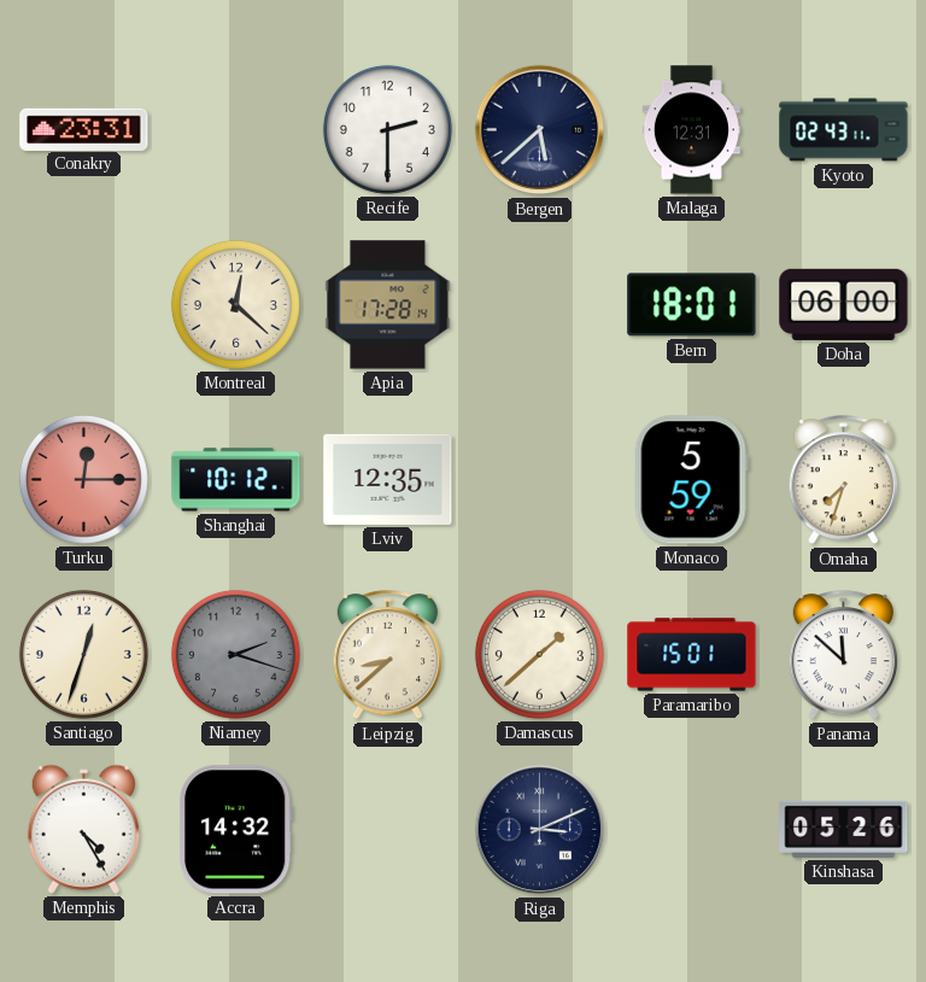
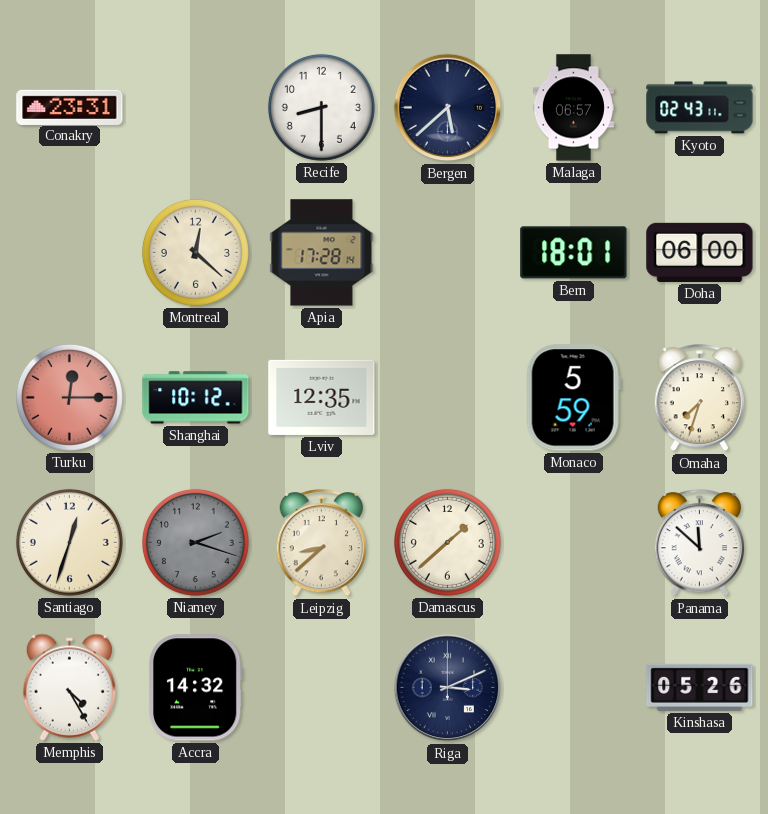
Recife: 2:30 -> 8:30 (321, 107)
Malaga: 12:31 -> 06:57 (573, 108)
Paramaribo: 15:01 -> none (692, 655)
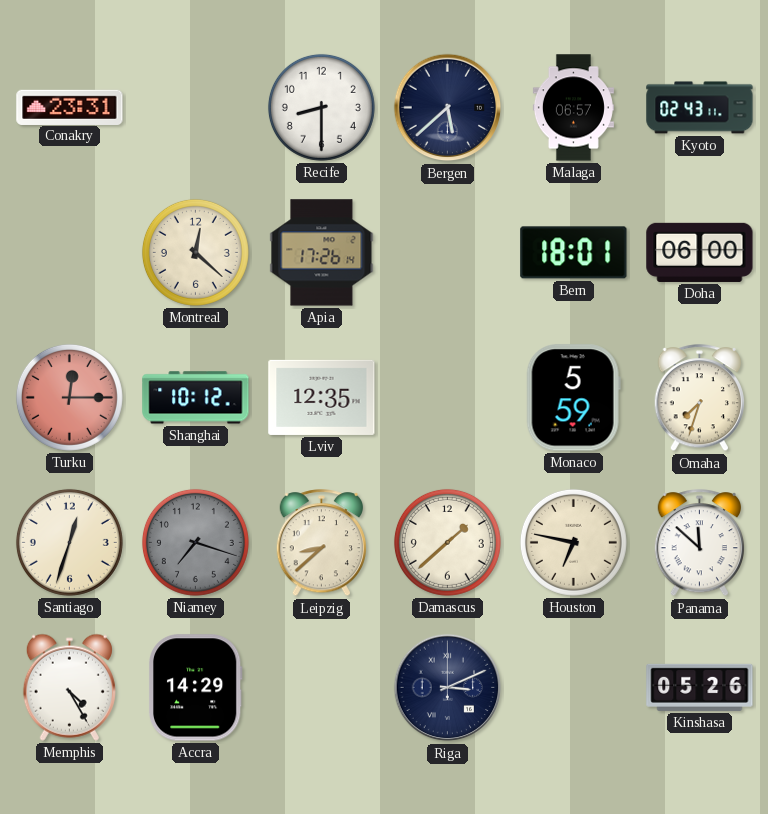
Apia: 17:28 -> 17:26 (322, 253)
Niamey: 2:18 -> 7:18 (195, 542)
Houston: none -> 6:47 (573, 542)
Accra: 14:32 -> 14:29 (195, 688)
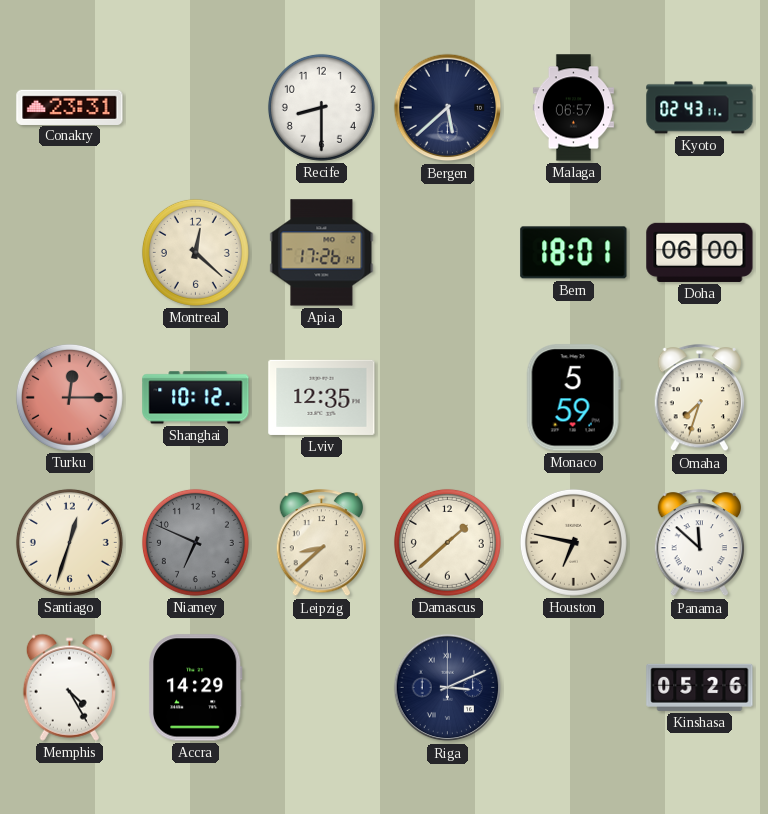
Niamey: 7:18 -> 6:49 (195, 542)
